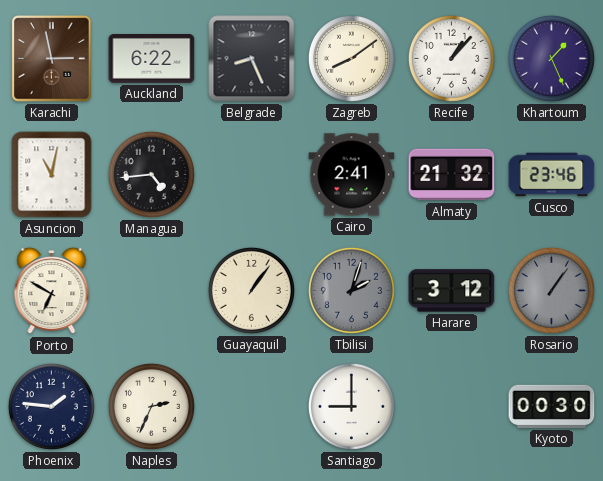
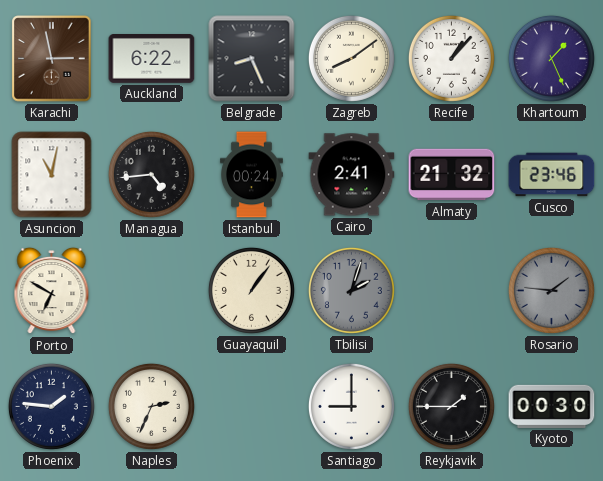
Istanbul: none -> 00:24 (251, 175)
Harare: 3:12 -> none (452, 291)
Rosario: 1:06 -> 1:46 (551, 290)
Reykjavik: none -> 1:45 (451, 406)
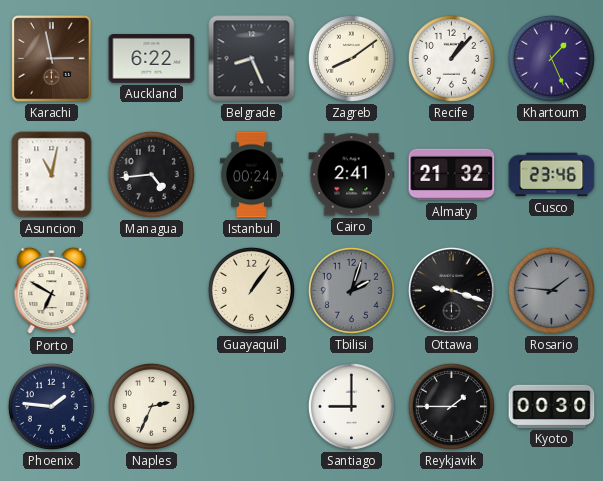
Ottawa: none -> 9:18 (451, 290)
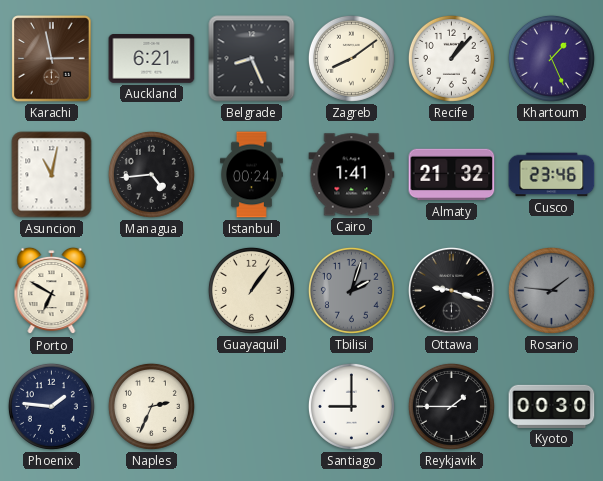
Auckland: 6:22 -> 6:21 (152, 59)
Cairo: 2:41 -> 1:41 (352, 175)
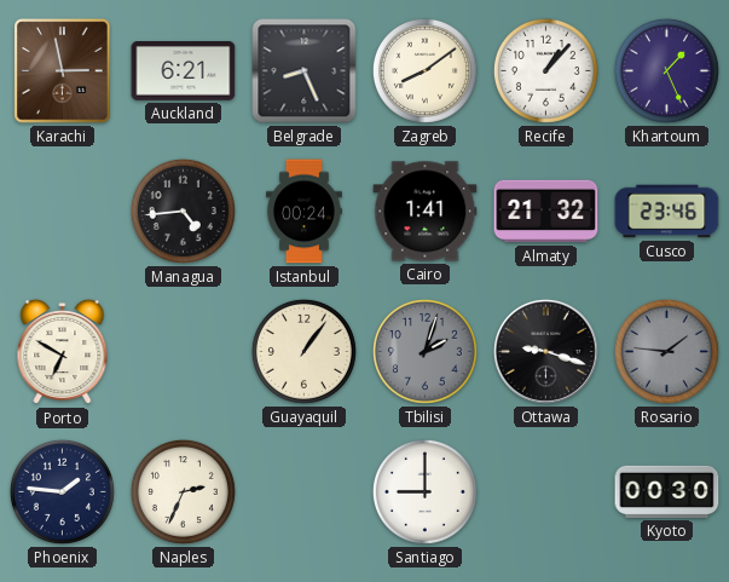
Asuncion: 11:02 -> none (52, 175)
Reykjavik: 1:45 -> none (451, 406)
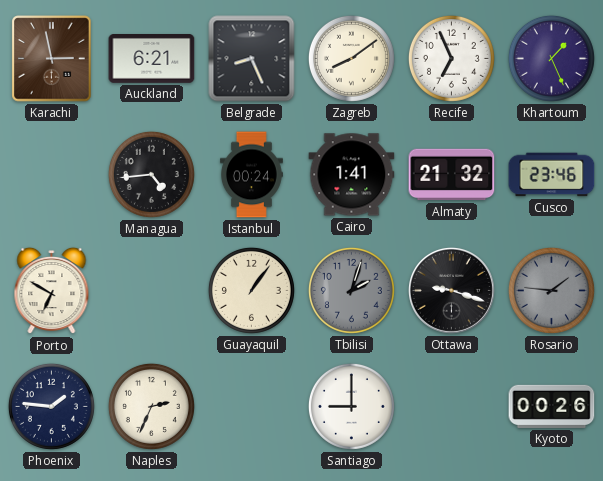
Recife: 1:07 -> 6:56 (451, 58)
Kyoto: 00:30 -> 00:26 (552, 406)
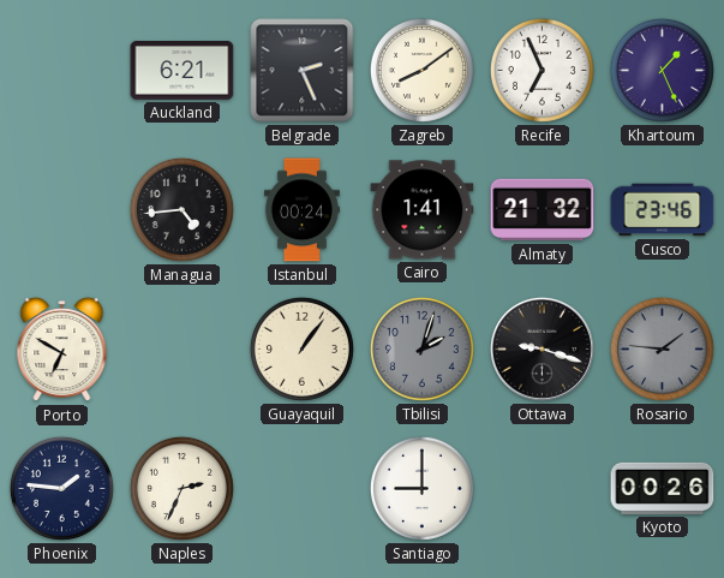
Karachi: 2:58 -> none (52, 59)
Belgrade: 8:26 -> 2:26 (303, 71)
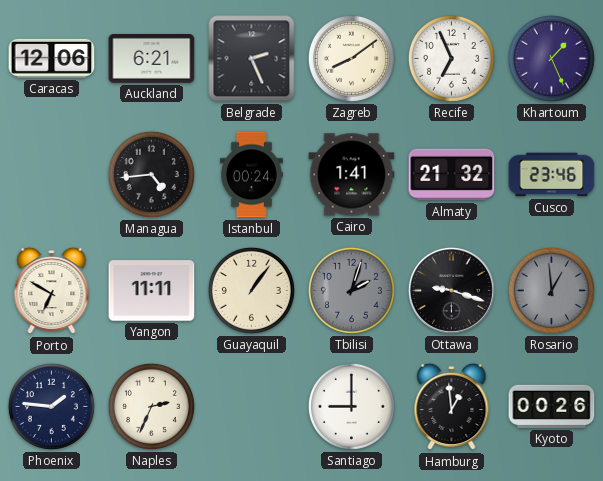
Caracas: none -> 12:06 (52, 58)
Yangon: none -> 11:11 (152, 291)
Rosario: 1:46 -> 12:59 (551, 290)
Hamburg: none -> 12:59 (452, 407)
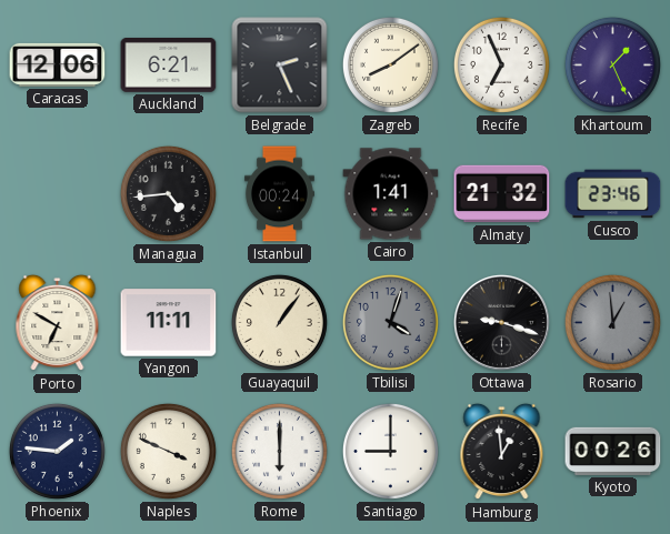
Tbilisi: 2:03 -> 4:03 (390, 322)
Naples: 2:34 -> 3:49 (168, 451)
Rome: none -> 6:00 (279, 451)
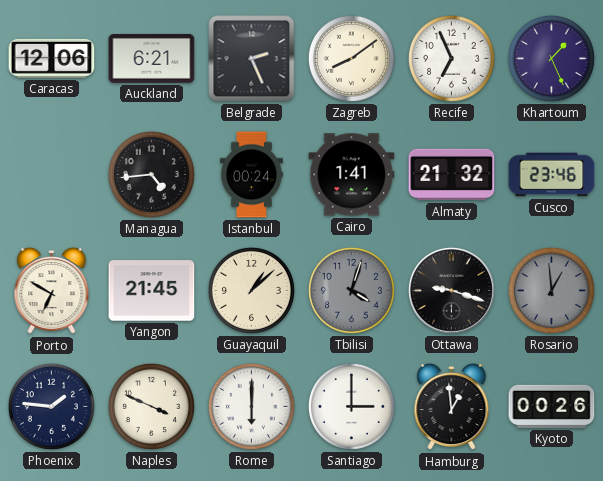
Yangon: 11:11 -> 21:45 (152, 291)
Guayaquil: 1:06 -> 1:08 (251, 290)
Santiago: 9:00 -> 3:00 (351, 406)
